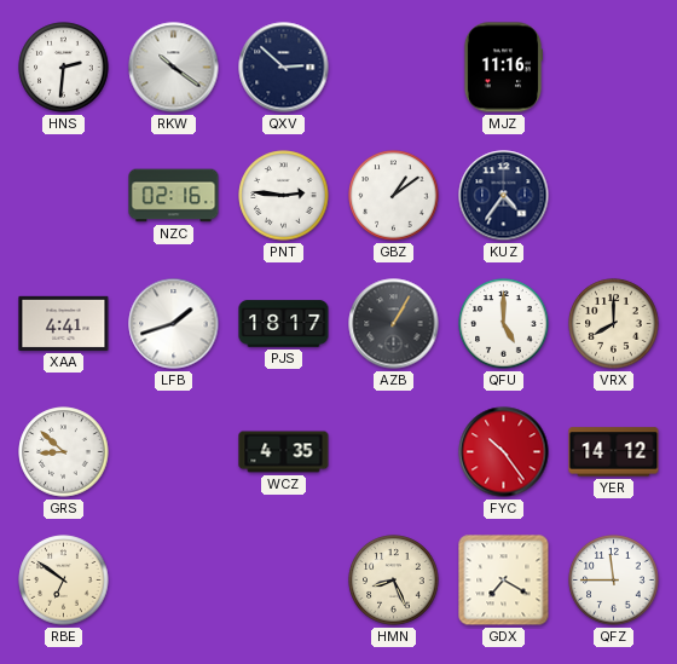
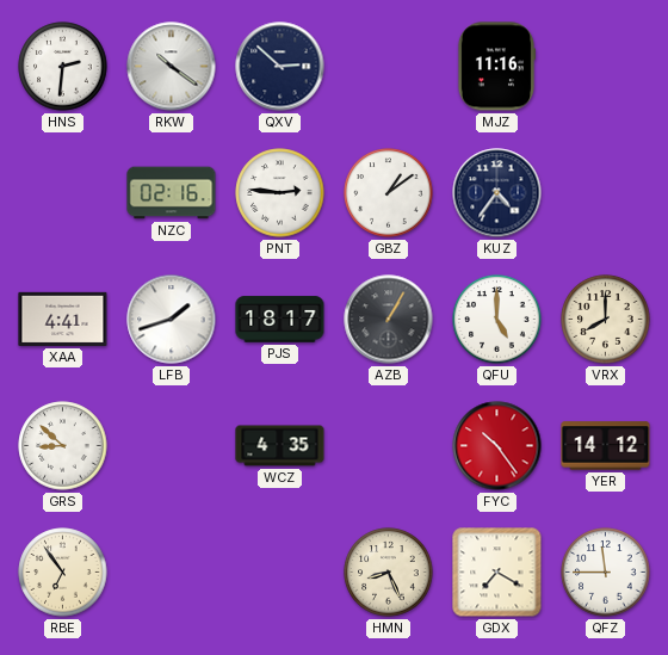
RBE: 6:51 -> 6:54 (63, 573)
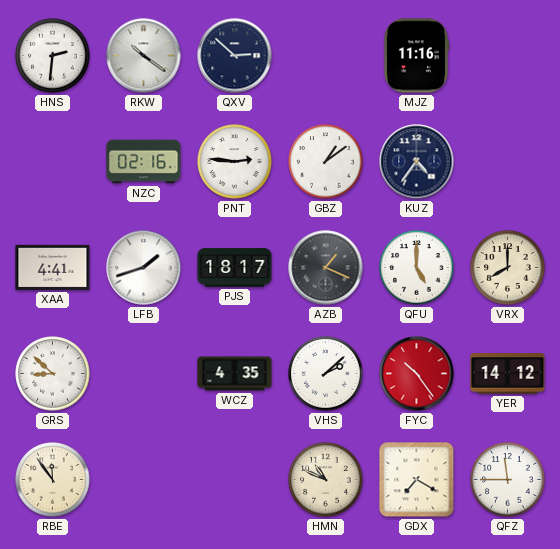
AZB: 1:05 -> 1:19 (326, 268)
VHS: none -> 2:08 (326, 374)
RBE: 6:54 -> 11:54 (53, 480)
HMN: 8:26 -> 10:49 (326, 480)
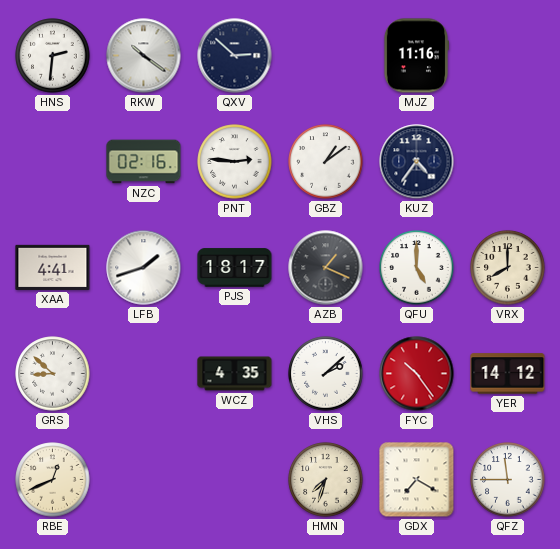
RBE: 11:54 -> 12:41 (53, 480)
HMN: 10:49 -> 7:33 (326, 480)
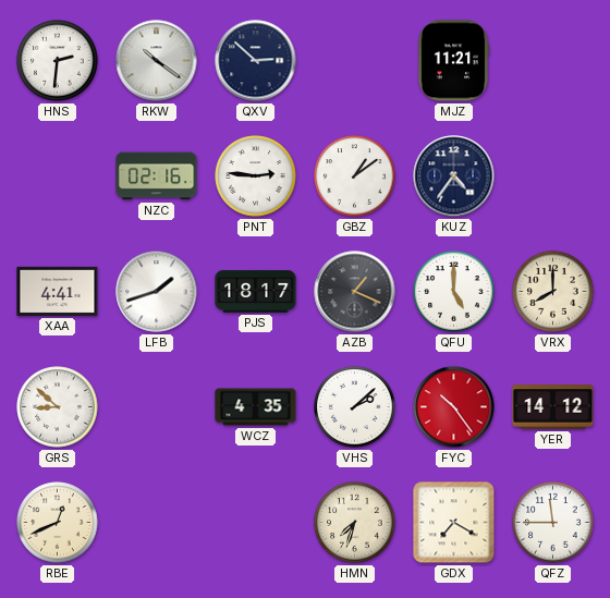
MJZ: 11:16 -> 11:21 (452, 61)
